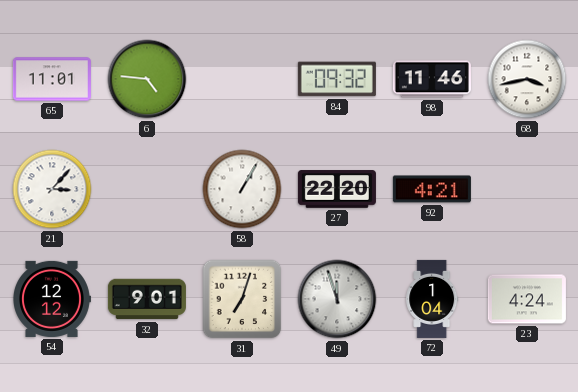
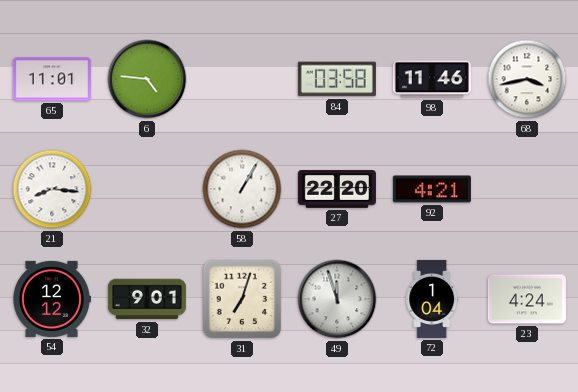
84: 09:32 -> 03:58 (337, 79)
21: 3:07 -> 8:16 (52, 189)
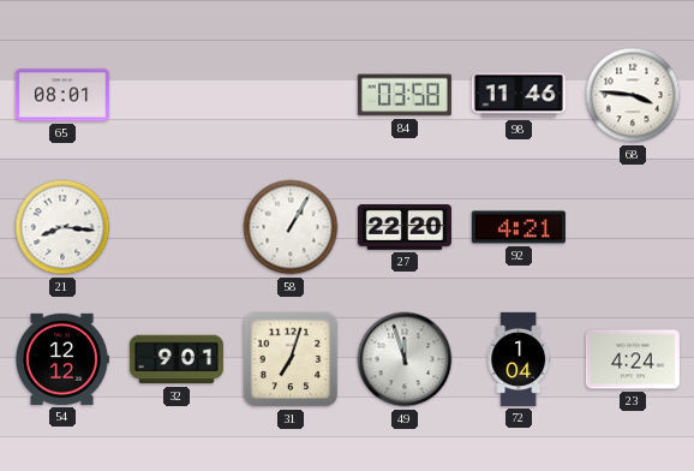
65: 11:01 -> 08:01 (62, 95)
6: 4:46 -> none (147, 79)
68: 3:43 -> 3:46 (633, 95)
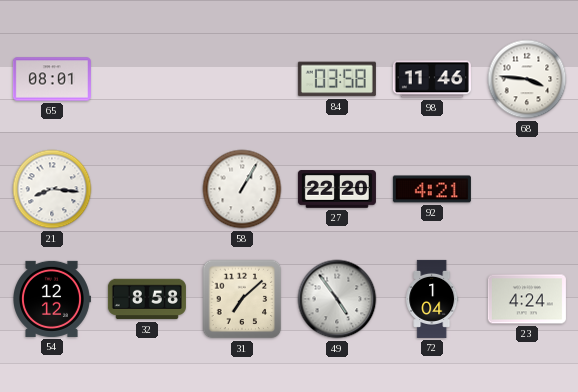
32: 9:01 -> 8:58 (147, 299)
31: 7:03 -> 7:08 (242, 299)
49: 11:57 -> 4:54 (337, 299)
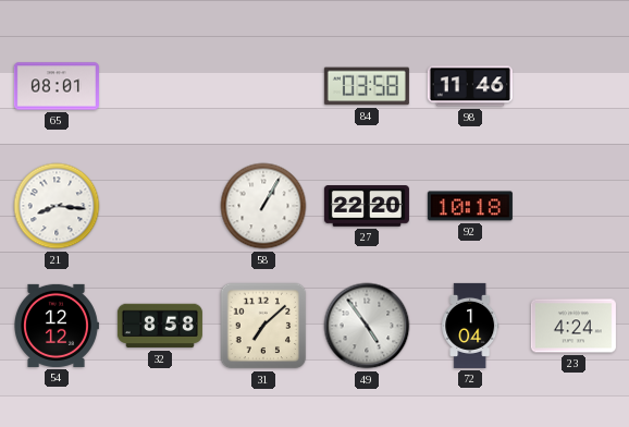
68: 3:46 -> none (527, 79)
92: 4:21 -> 10:18 (470, 206)
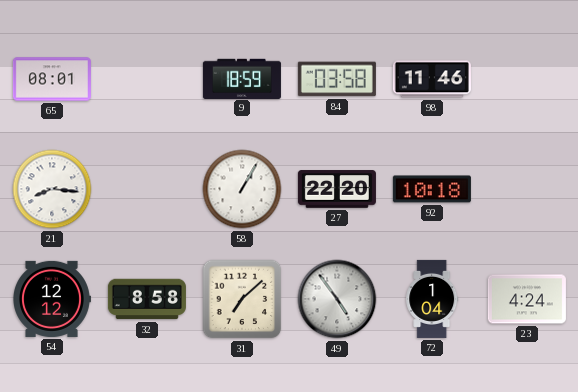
9: none -> 18:59 (242, 78)
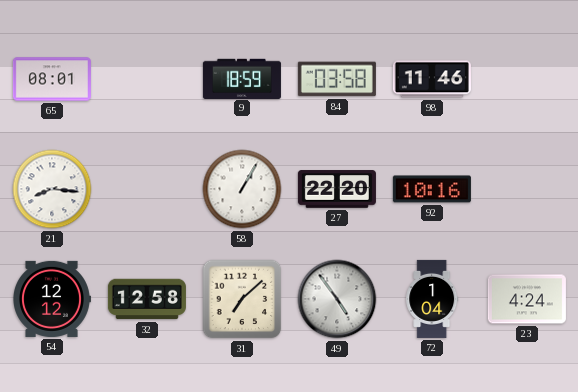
92: 10:18 -> 10:16 (432, 189)
32: 8:58 -> 12:58 (147, 299)
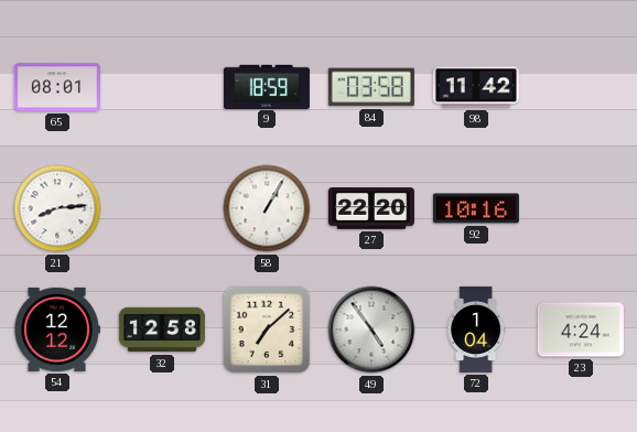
98: 11:46 -> 11:42 (476, 87)
21: 8:16 -> 8:14 (57, 208)
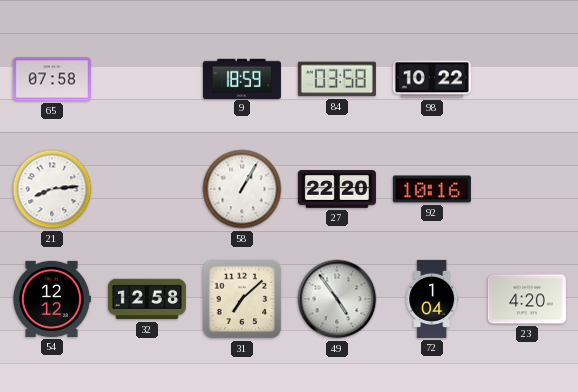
65: 08:01 -> 07:58 (52, 79)
98: 11:42 -> 10:22 (432, 79)
23: 4:24 -> 4:20 (527, 299)
